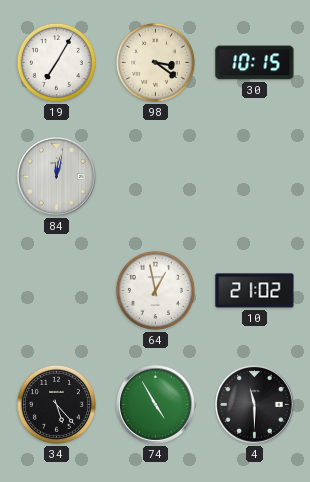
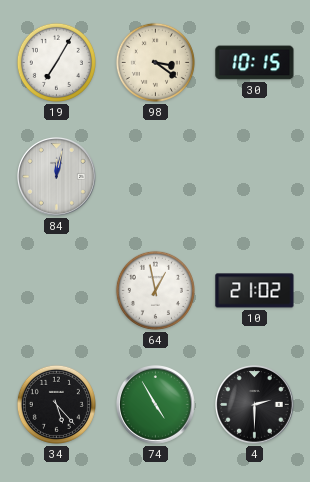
4: 11:30 -> 2:30 (255, 405)
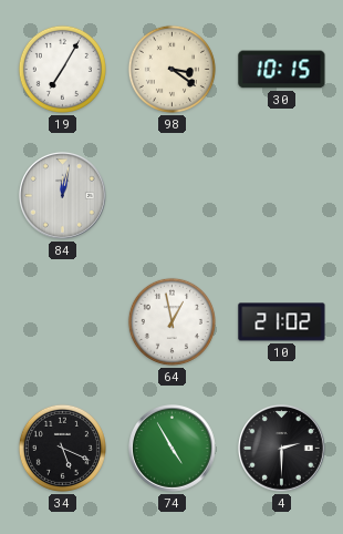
34: 5:23 -> 5:19 (62, 448)
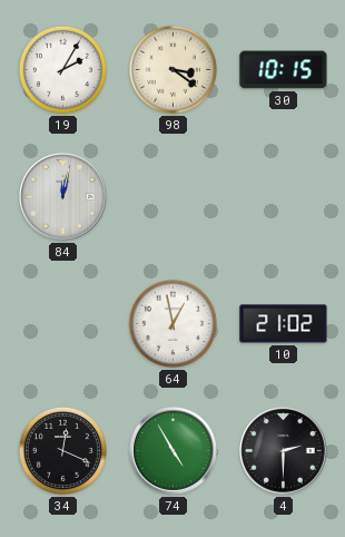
19: 7:05 -> 2:05 (62, 69)
34: 5:19 -> 12:19 (62, 450)
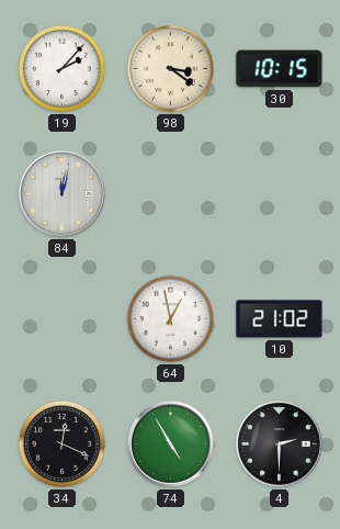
19: 2:05 -> 2:07 (61, 68)
